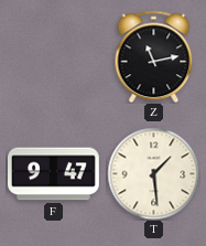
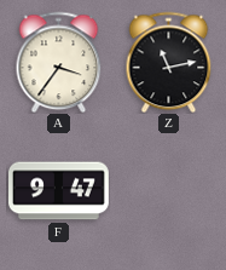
A: none -> 3:36 (59, 62)
T: 1:29 -> none (153, 173)
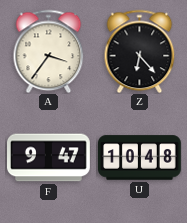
Z: 11:13 -> 6:23 (140, 51)
U: none -> 10:48 (140, 158)
